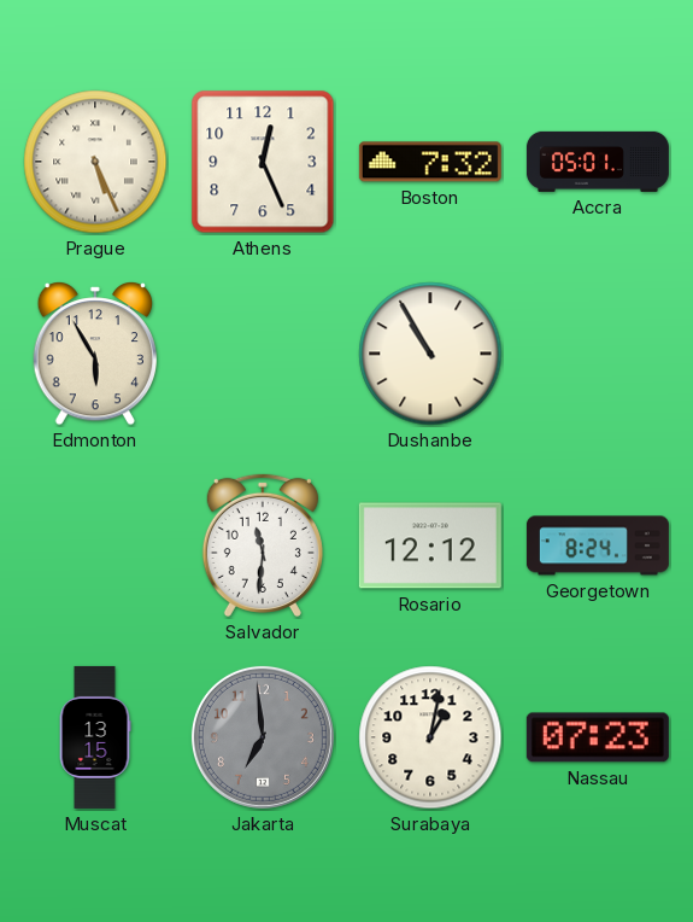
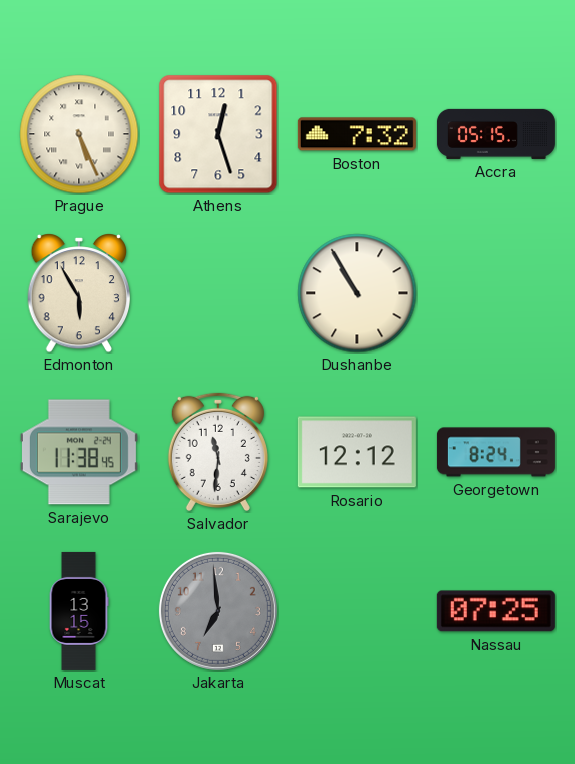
Athens: 12:26 -> 12:27 (218, 134)
Accra: 05:01 -> 05:15 (496, 134)
Sarajevo: none -> 11:38 (79, 452)
Surabaya: 1:02 -> none (430, 737)
Nassau: 07:23 -> 07:25 (496, 611)
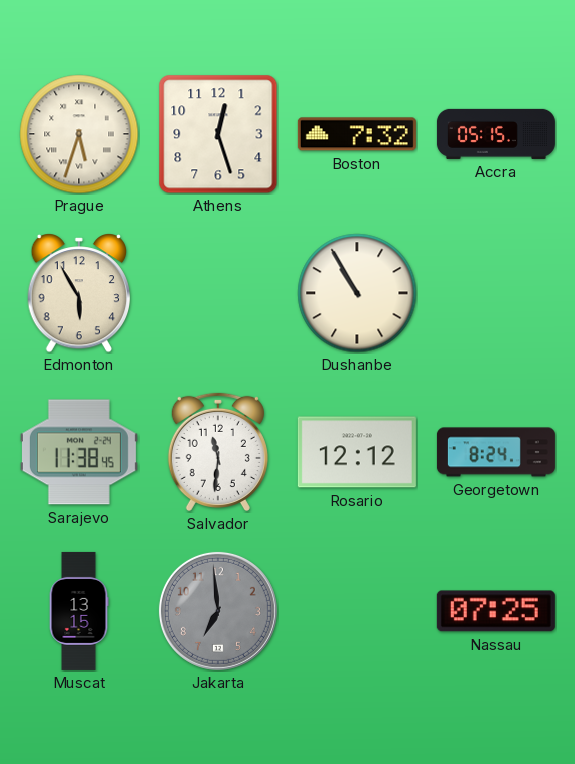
Prague: 5:26 -> 5:33 (79, 134)
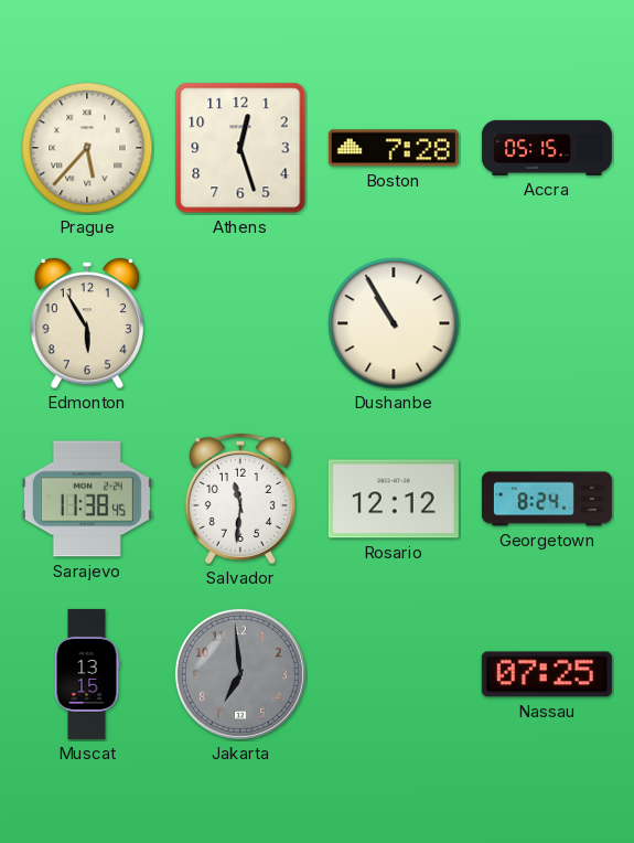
Prague: 5:33 -> 5:37 (87, 148)
Boston: 7:32 -> 7:28 (394, 148)
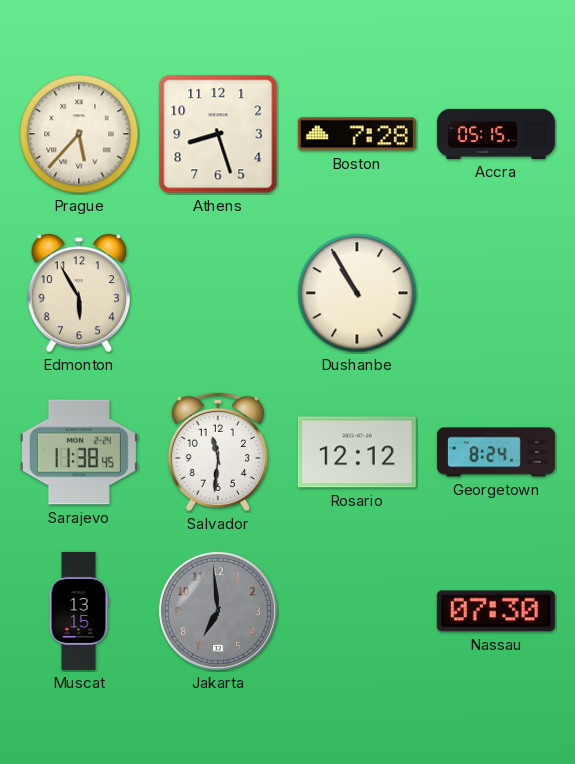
Athens: 12:27 -> 8:27 (218, 134)
Nassau: 07:25 -> 07:30 (496, 611)
